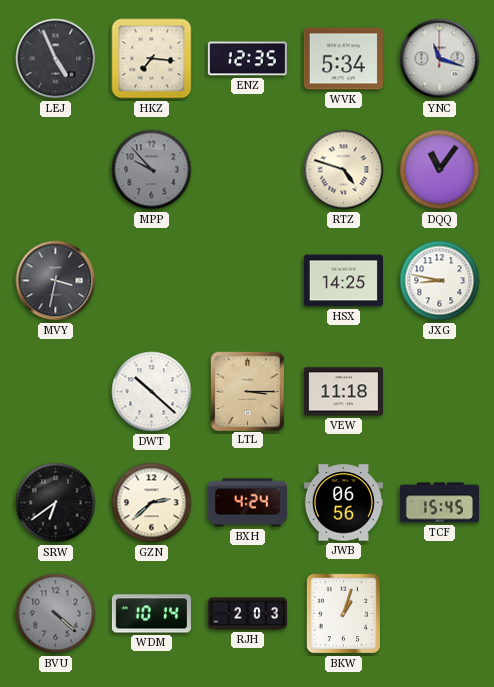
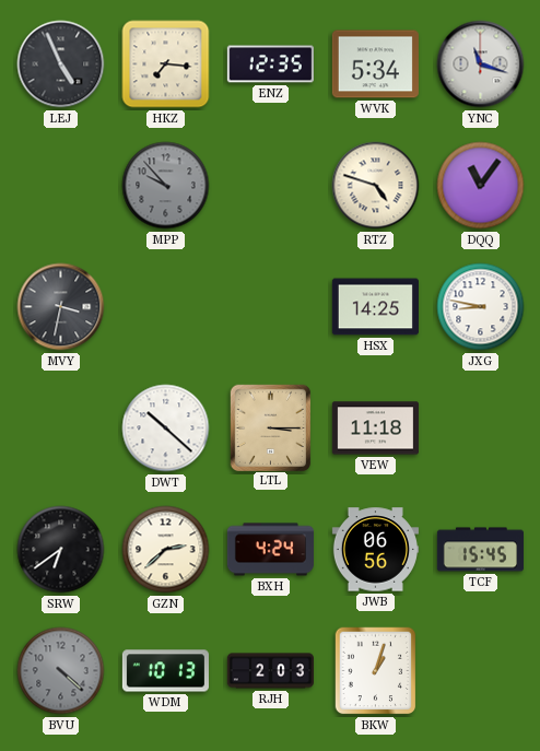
WDM: 10:14 -> 10:13 (165, 671)
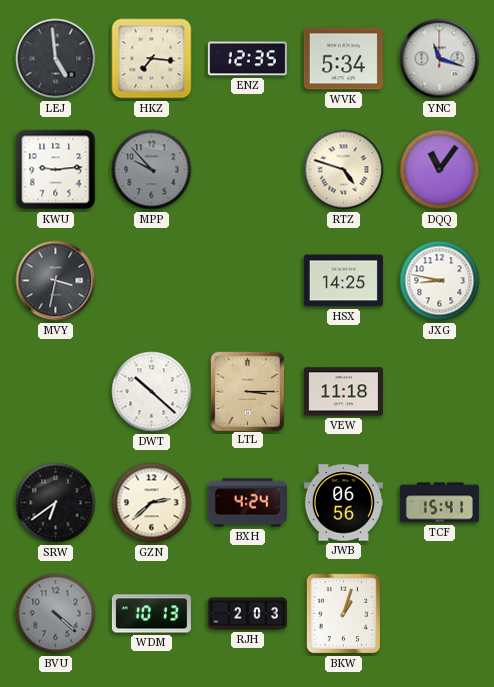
LEJ: 4:56 -> 4:59 (56, 59)
KWU: none -> 9:14 (56, 170)
TCF: 15:45 -> 15:41 (439, 503)
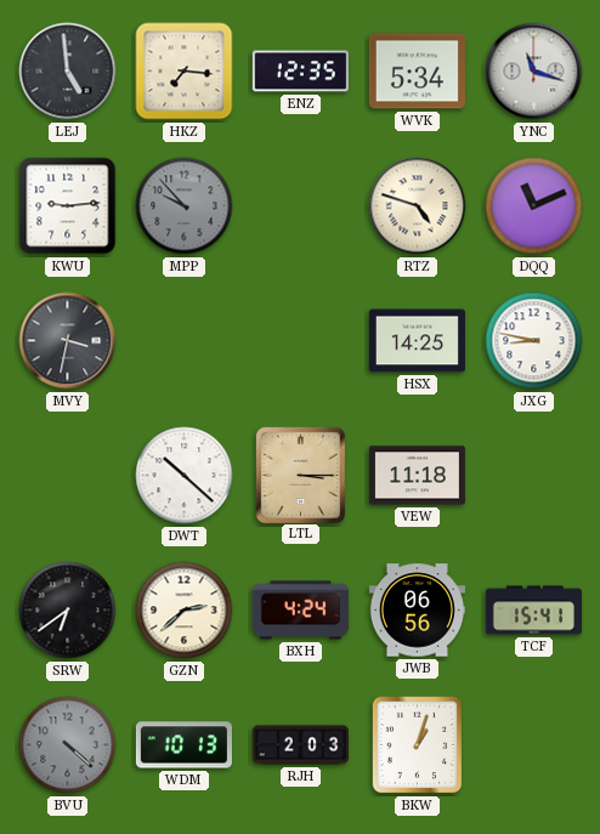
DQQ: 11:06 -> 11:11 (534, 206)
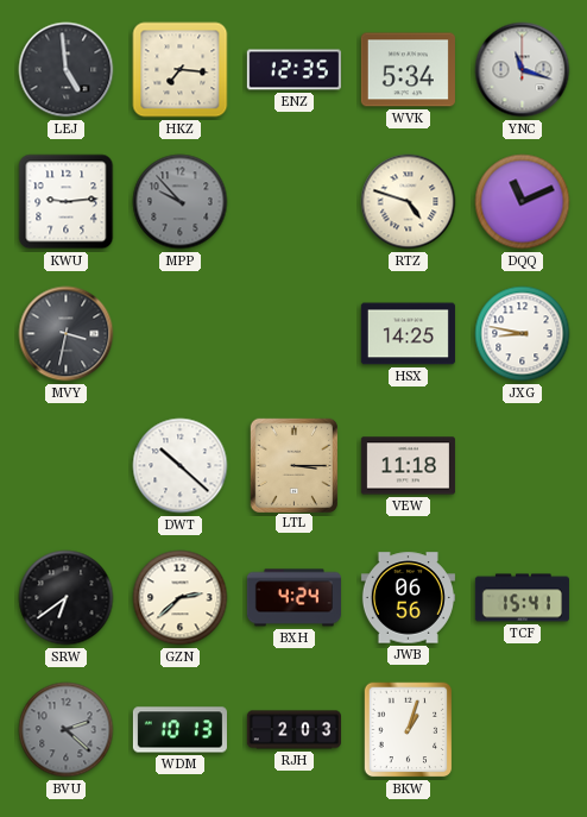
BVU: 4:22 -> 2:22 (67, 730)
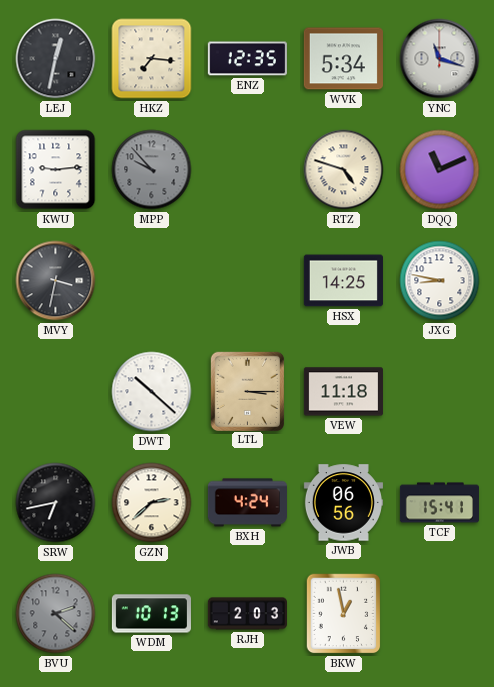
LEJ: 4:59 -> 12:32 (56, 59)
SRW: 6:39 -> 6:43 (56, 503)
BKW: 1:03 -> 12:58 (344, 614)
